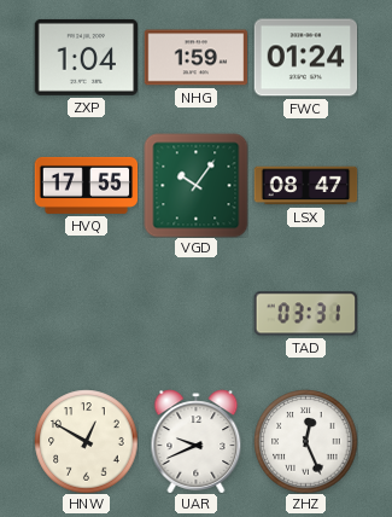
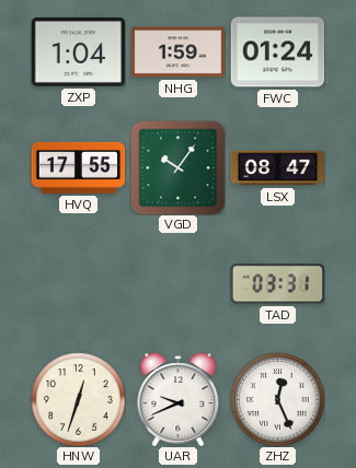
HNW: 12:50 -> 12:33 (78, 399)
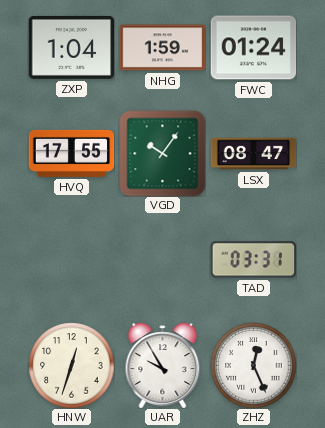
UAR: 9:41 -> 9:55 (163, 365)
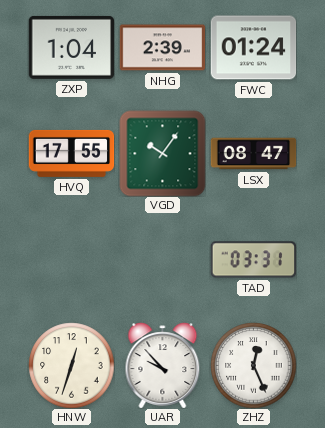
NHG: 1:59 -> 2:39 (162, 48)
UAR: 9:55 -> 9:53 (163, 365)
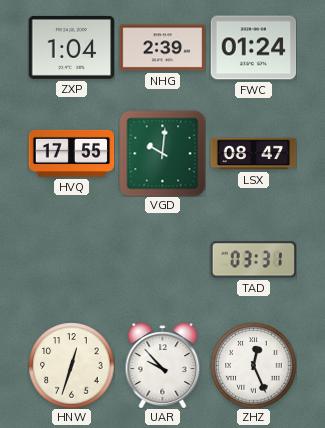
VGD: 10:06 -> 10:01 (162, 153)
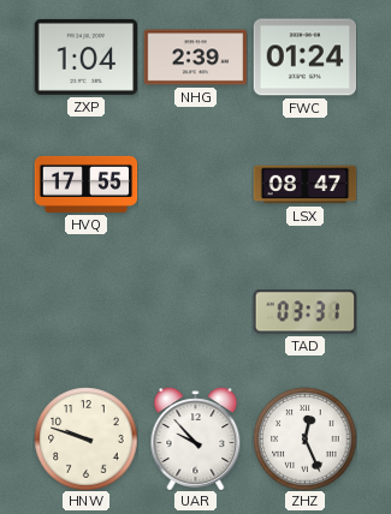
VGD: 10:01 -> none (162, 153)
HNW: 12:33 -> 9:48 (85, 438)
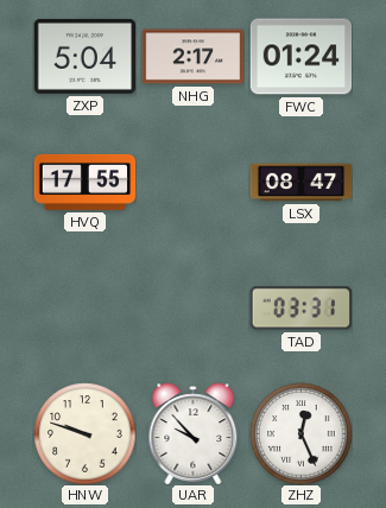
ZXP: 1:04 -> 5:04 (84, 56)
NHG: 2:39 -> 2:17 (192, 57)
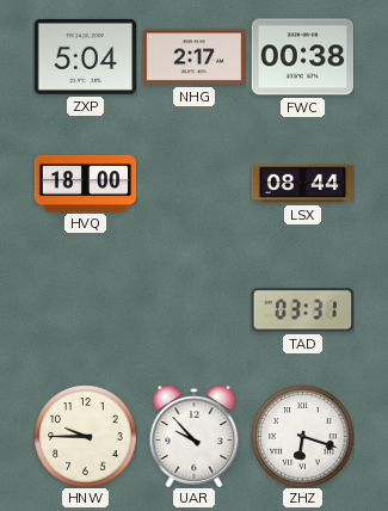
FWC: 01:24 -> 00:38 (302, 57)
HVQ: 17:55 -> 18:00 (85, 183)
LSX: 08:47 -> 08:44 (302, 184)
HNW: 9:48 -> 9:45 (85, 436)
ZHZ: 12:26 -> 6:18 (302, 436)
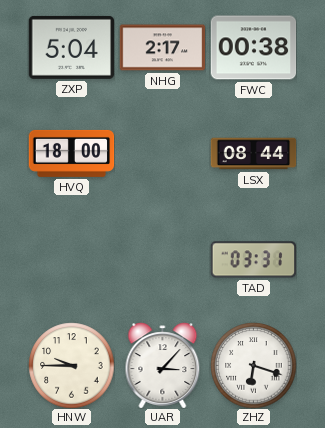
UAR: 9:53 -> 3:07 (163, 365)
